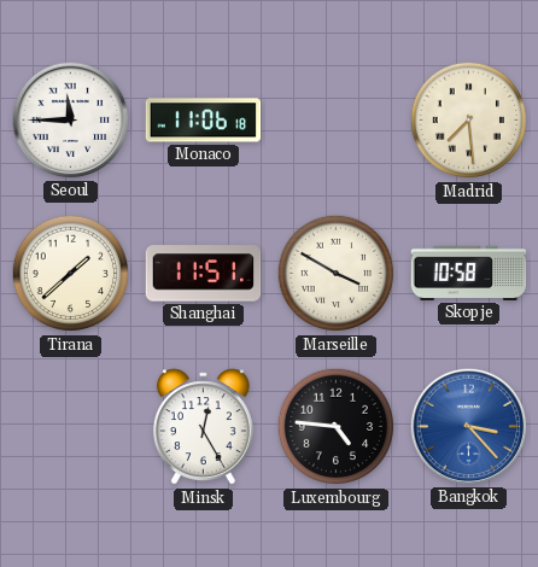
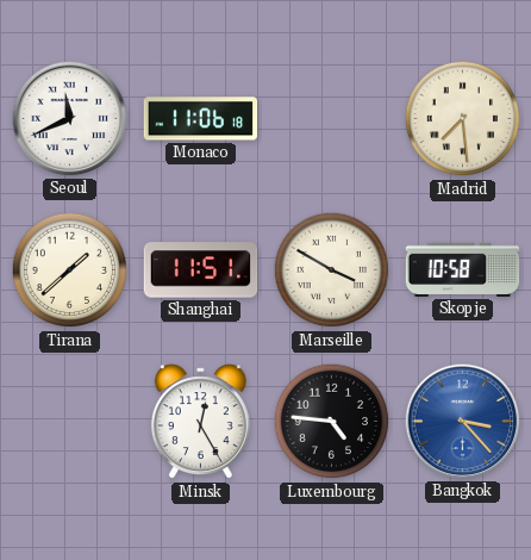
Seoul: 11:45 -> 11:41 (70, 119)
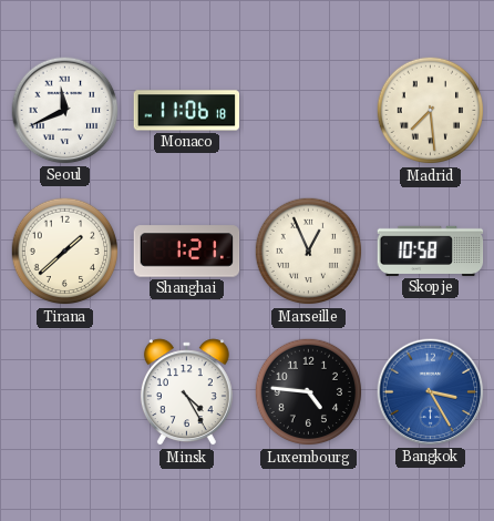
Shanghai: 11:51 -> 1:21 (187, 252)
Marseille: 3:50 -> 12:56 (309, 252)
Minsk: 12:25 -> 4:25 (186, 392)
Bangkok: 3:23 -> 3:25 (431, 392)
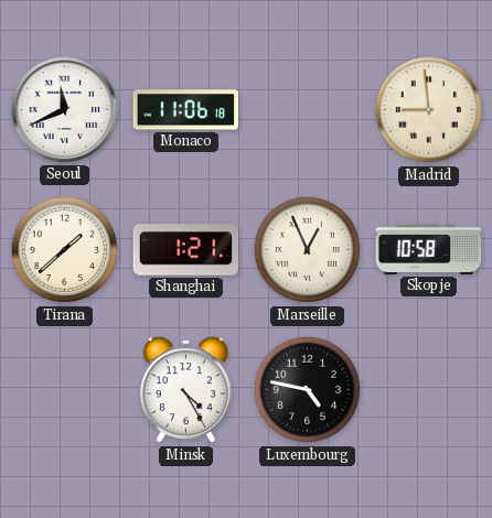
Madrid: 7:29 -> 8:59 (429, 110)
Luxembourg: 4:46 -> 4:47 (308, 390)
Bangkok: 3:25 -> none (431, 392)
